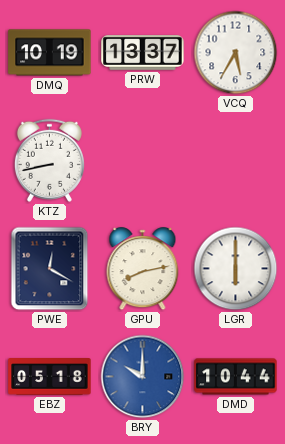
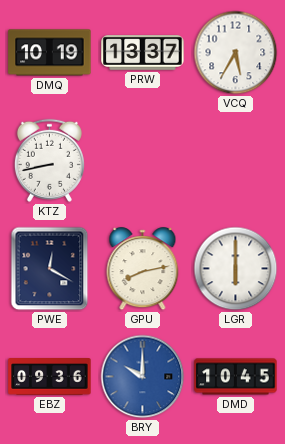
EBZ: 05:18 -> 09:36 (50, 377)
DMD: 10:44 -> 10:45 (236, 377)
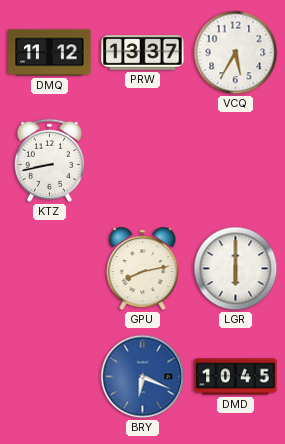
DMQ: 10:19 -> 11:12 (50, 53)
PWE: 12:20 -> none (50, 269)
EBZ: 09:36 -> none (50, 377)
BRY: 10:00 -> 6:19 (143, 377)
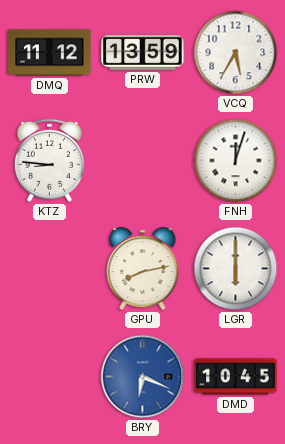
PRW: 13:37 -> 13:59 (143, 53)
KTZ: 8:43 -> 8:46 (49, 160)
FNH: none -> 12:03 (236, 161)
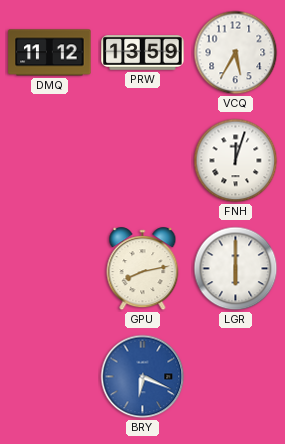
KTZ: 8:46 -> none (49, 160)
DMD: 10:45 -> none (236, 377)
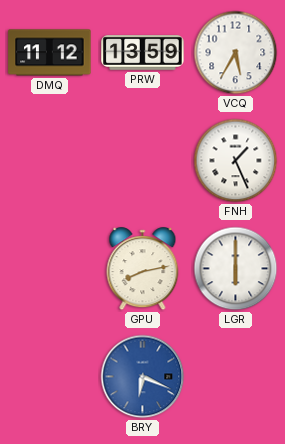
FNH: 12:03 -> 1:26 (236, 161)
